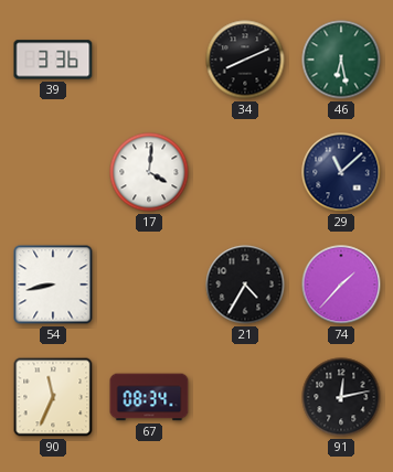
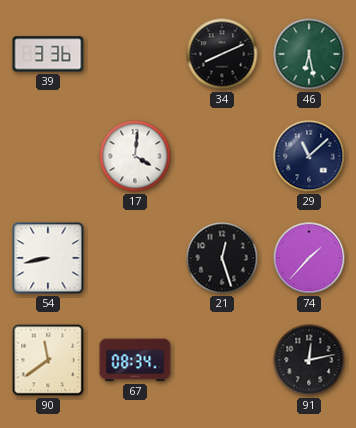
21: 4:35 -> 12:27 (222, 258)
90: 11:34 -> 11:39 (48, 360)
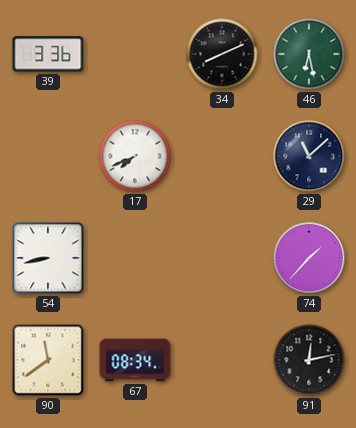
17: 4:01 -> 7:41 (135, 156)
21: 12:27 -> none (222, 258)
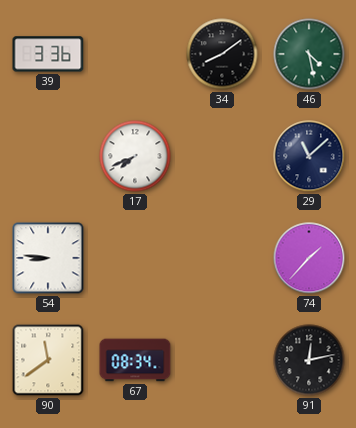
34: 8:11 -> 8:09 (222, 54)
46: 6:28 -> 4:28 (309, 54)
54: 8:43 -> 8:46 (48, 258)
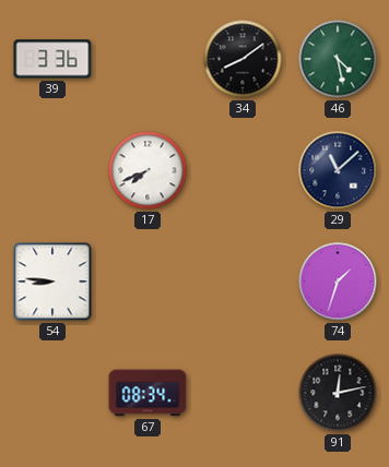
74: 1:37 -> 1:33 (338, 282)
90: 11:39 -> none (48, 360)
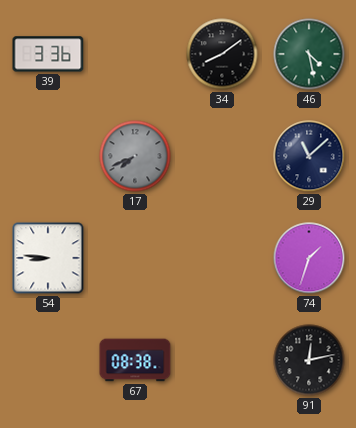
17 dial: white -> grey (135, 156)
67: 08:34 -> 08:38 (135, 360)
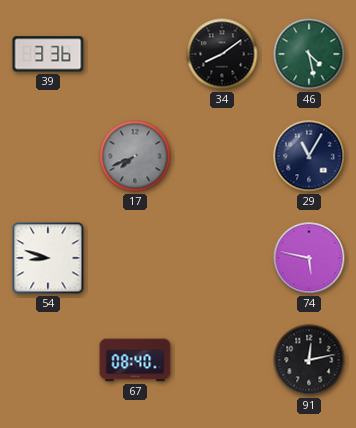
29: 11:08 -> 11:05 (309, 156)
54: 8:46 -> 8:48 (48, 258)
74: 1:33 -> 5:47 (309, 258)
67: 08:38 -> 08:40 (135, 360)
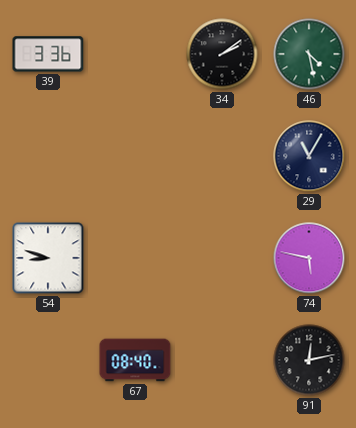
34: 8:09 -> 2:09 (222, 54)
17: 7:41 -> none (135, 156)
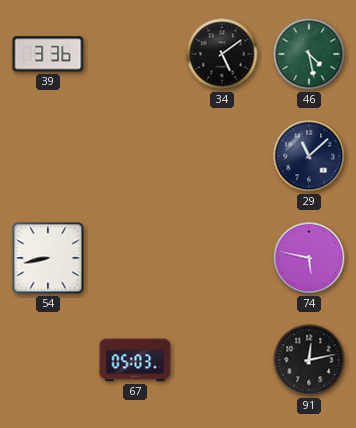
34: 2:09 -> 5:09 (222, 54)
29: 11:05 -> 11:08 (309, 156)
54: 8:48 -> 8:43 (48, 258)
67: 08:40 -> 05:03 (135, 360)
